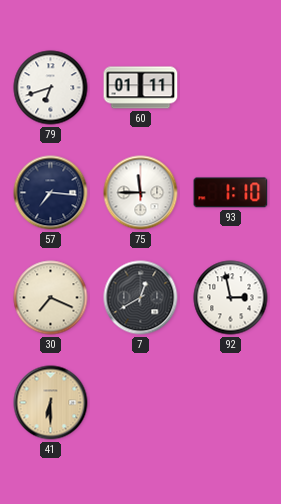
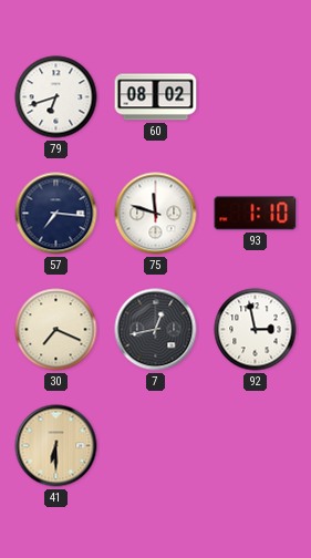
60: 01:11 -> 08:02 (156, 97)
75: 11:45 -> 11:48 (156, 214)
7: 12:40 -> 12:43 (156, 330)
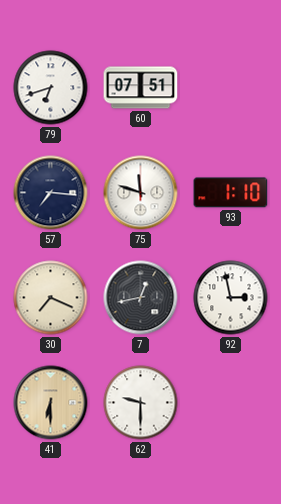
60: 08:02 -> 07:51 (141, 88)
62: none -> 9:30 (141, 403)
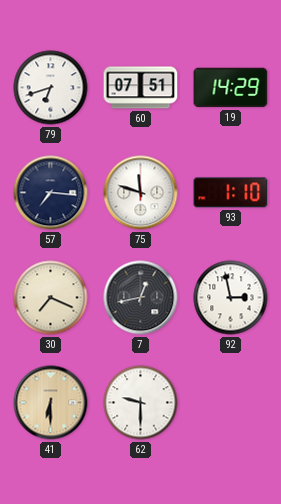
19: none -> 14:29 (231, 88)
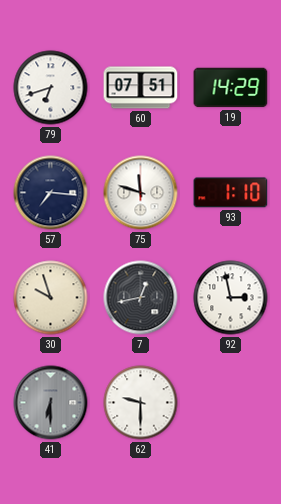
30: 7:19 -> 9:57 (51, 298)
41 dial: champagne -> grey (51, 403)
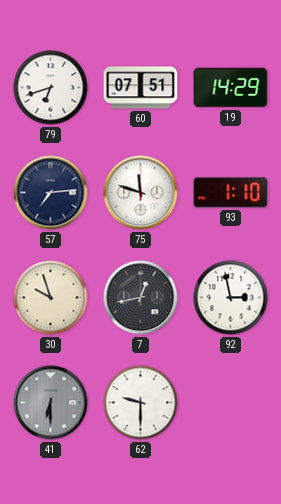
57: 7:16 -> 7:14 (51, 193)
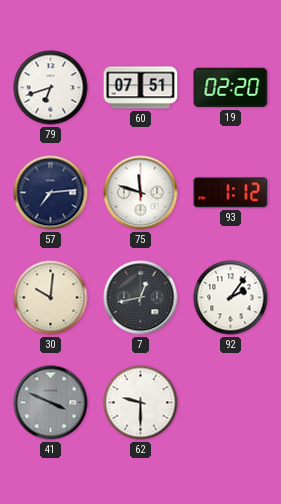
19: 14:29 -> 02:20 (231, 88)
93: 1:10 -> 1:12 (231, 193)
30: 9:57 -> 10:01 (51, 298)
92: 2:58 -> 2:06 (231, 298)
41: 6:30 -> 3:49 (51, 403)
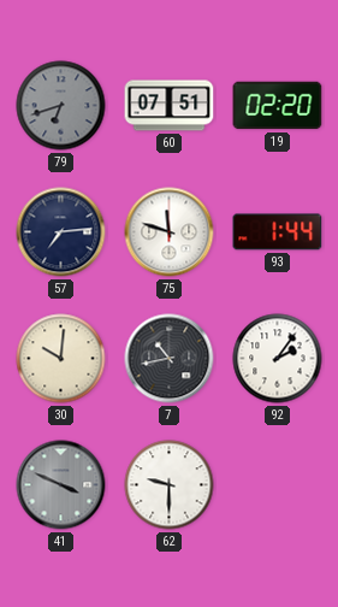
79 dial: white -> grey (61, 106)
93: 1:12 -> 1:44 (278, 232)
7: 12:43 -> 10:43 (170, 359)
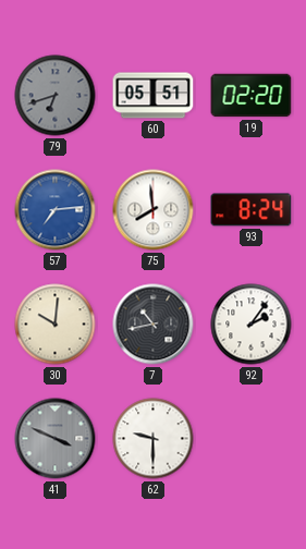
60: 07:51 -> 05:51 (154, 96)
57 dial: navy -> blue (56, 210)
75: 11:48 -> 7:59 (154, 210)
93: 1:44 -> 8:24 (252, 210)
